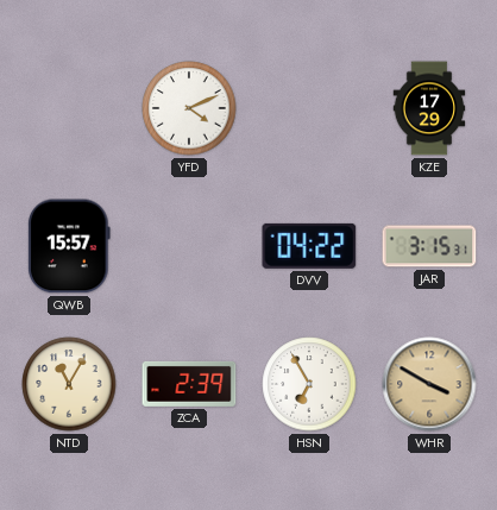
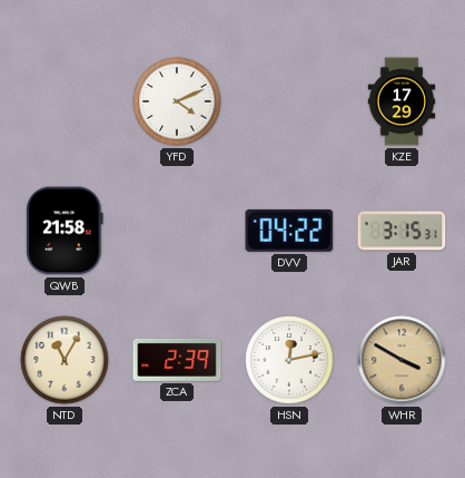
QWB: 15:57 -> 21:58 (66, 231)
HSN: 6:55 -> 12:13 (289, 360)
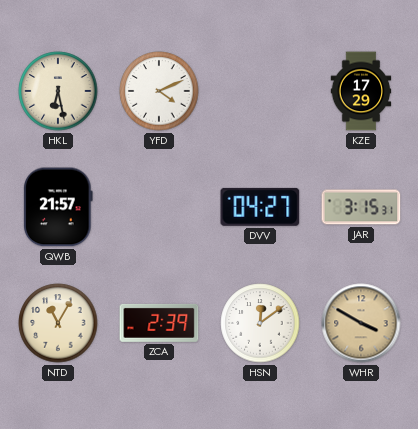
HKL: none -> 6:28 (58, 91)
QWB: 21:58 -> 21:57 (59, 207)
DVV: 04:22 -> 04:27 (260, 207)
HSN: 12:13 -> 12:09 (260, 323)
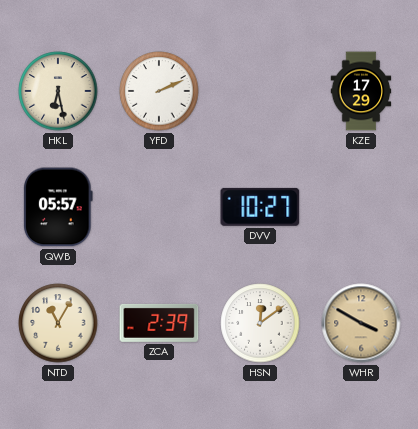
YFD: 4:11 -> 2:11 (159, 91)
QWB: 21:57 -> 05:57 (59, 207)
DVV: 04:27 -> 10:27 (260, 207)
JAR: 3:15 -> none (361, 207)
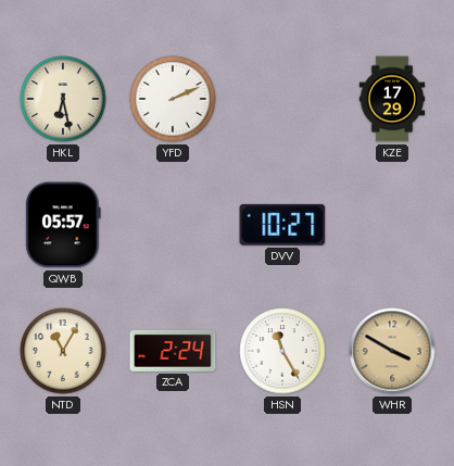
ZCA: 2:39 -> 2:24 (173, 351)
HSN: 12:09 -> 11:25 (282, 351)
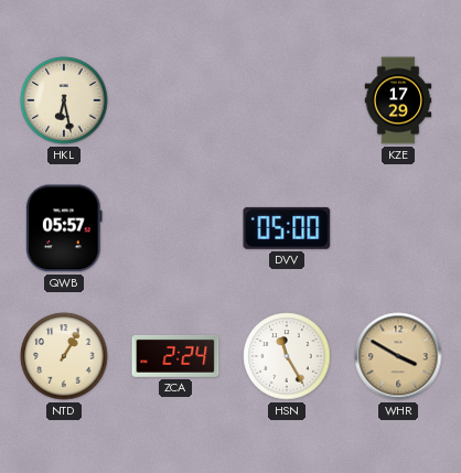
YFD: 2:11 -> none (173, 99)
DVV: 10:27 -> 05:00 (287, 228)
NTD: 11:05 -> 1:05 (64, 356)
